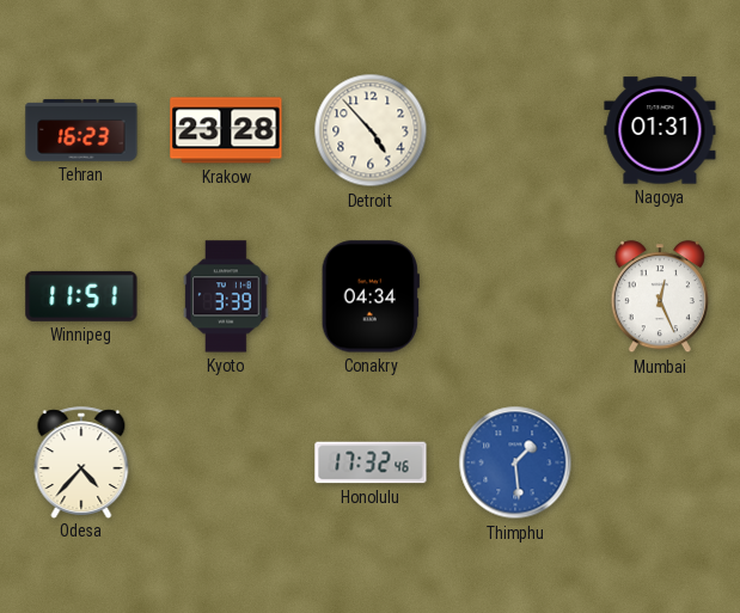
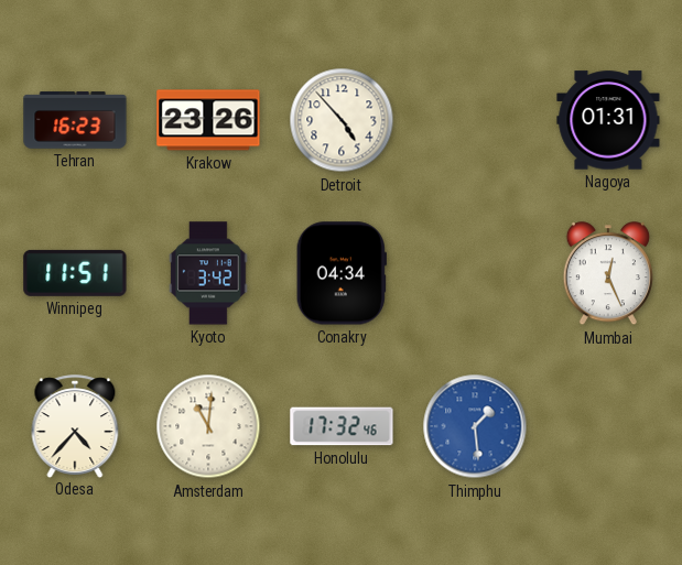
Krakow: 23:28 -> 23:26 (208, 120)
Kyoto: 3:39 -> 3:42 (208, 273)
Amsterdam: none -> 11:01 (208, 426)
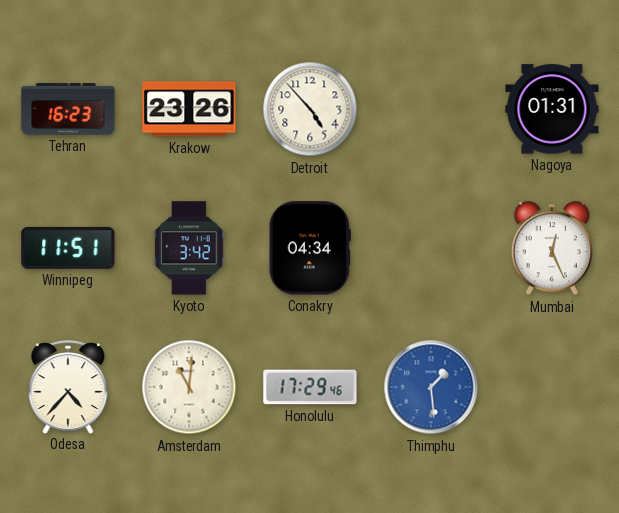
Honolulu: 17:32 -> 17:29 (310, 387)
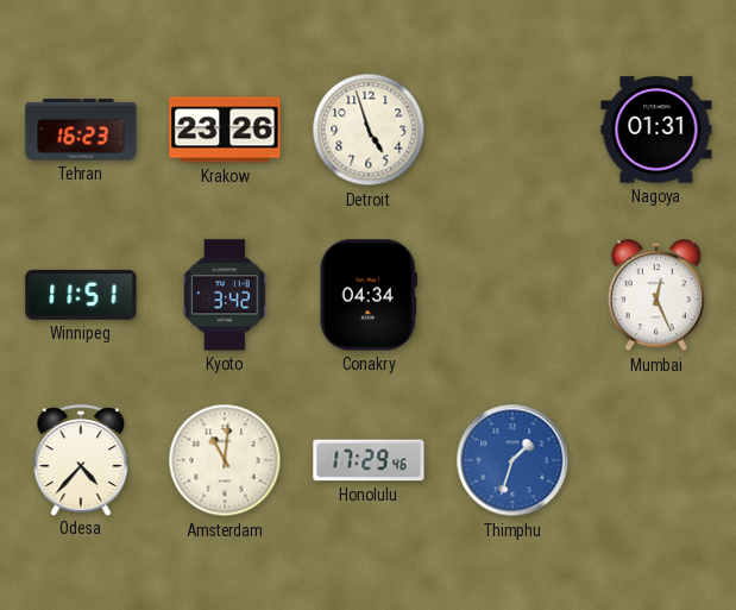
Detroit: 4:53 -> 4:57 (369, 130)
Thimphu: 1:29 -> 1:33 (512, 460)
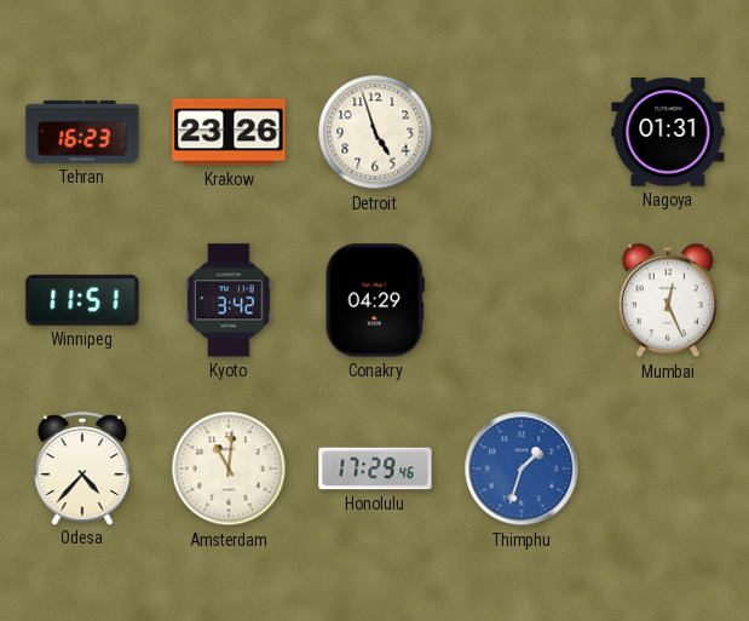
Conakry: 04:34 -> 04:29 (375, 300)
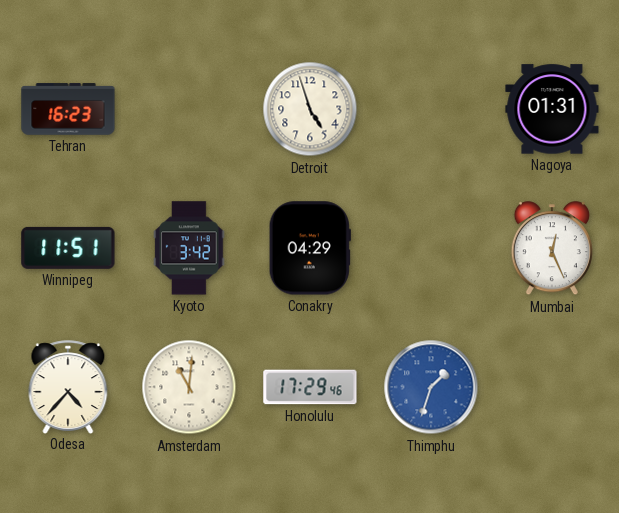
Krakow: 23:26 -> none (229, 132)
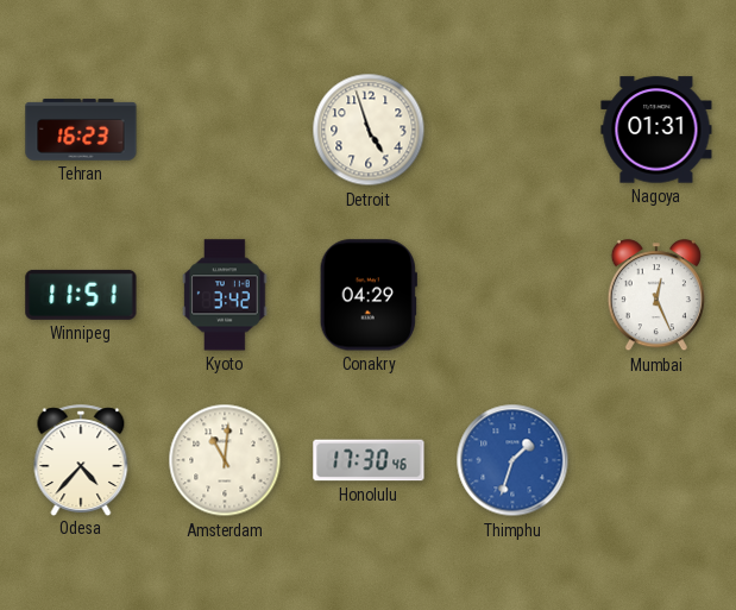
Honolulu: 17:29 -> 17:30 (369, 460)
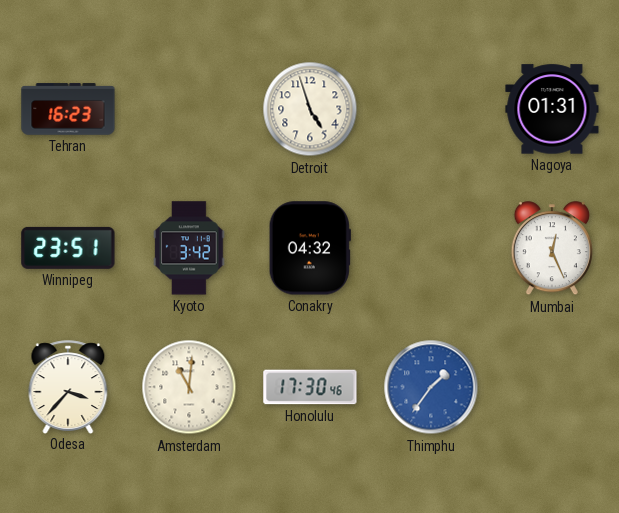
Winnipeg: 11:51 -> 23:51 (68, 248)
Conakry: 04:29 -> 04:32 (310, 248)
Odesa: 4:37 -> 3:37 (68, 387)
Thimphu: 1:33 -> 1:36 (431, 387)
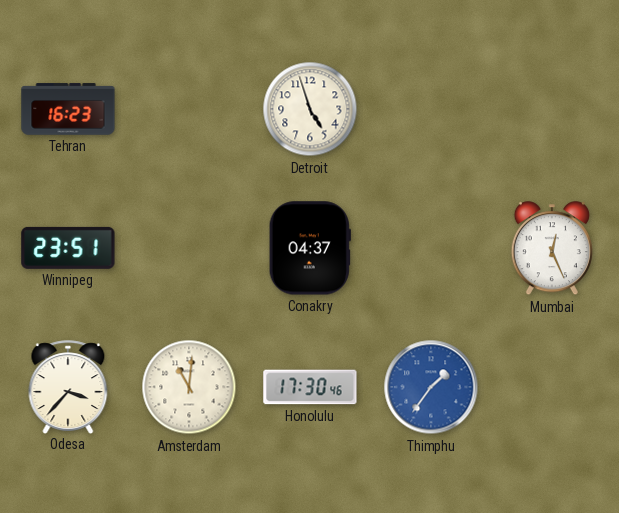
Nagoya: 01:31 -> none (552, 109)
Kyoto: 3:42 -> none (189, 248)
Conakry: 04:32 -> 04:37 (310, 248)
